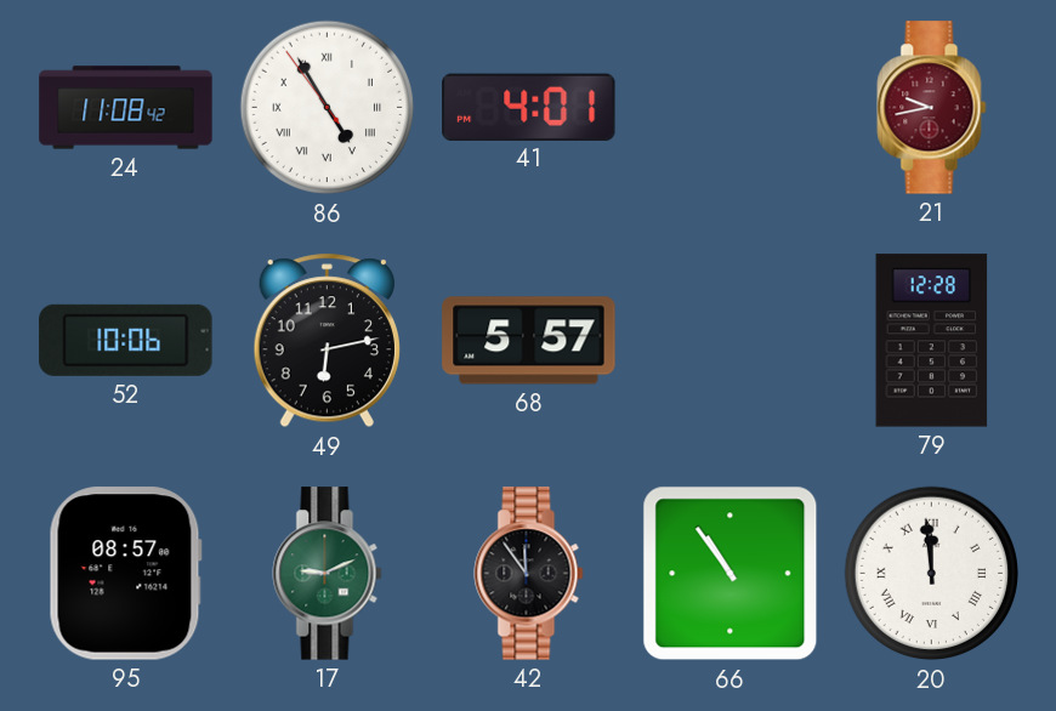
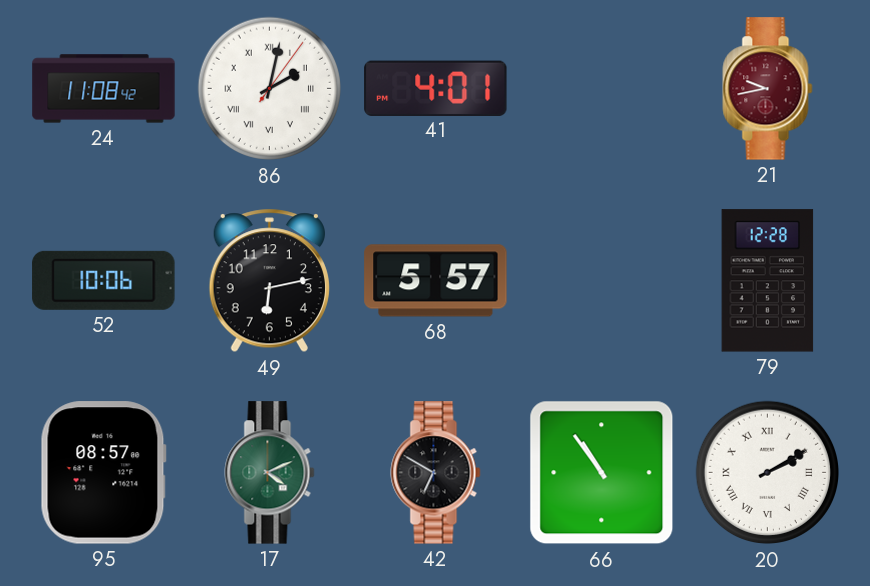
86: 4:54 -> 2:02 (270, 89)
17: 9:11 -> 4:11 (270, 473)
42: 11:54 -> 6:50 (436, 473)
20: 11:59 -> 2:10 (768, 473)
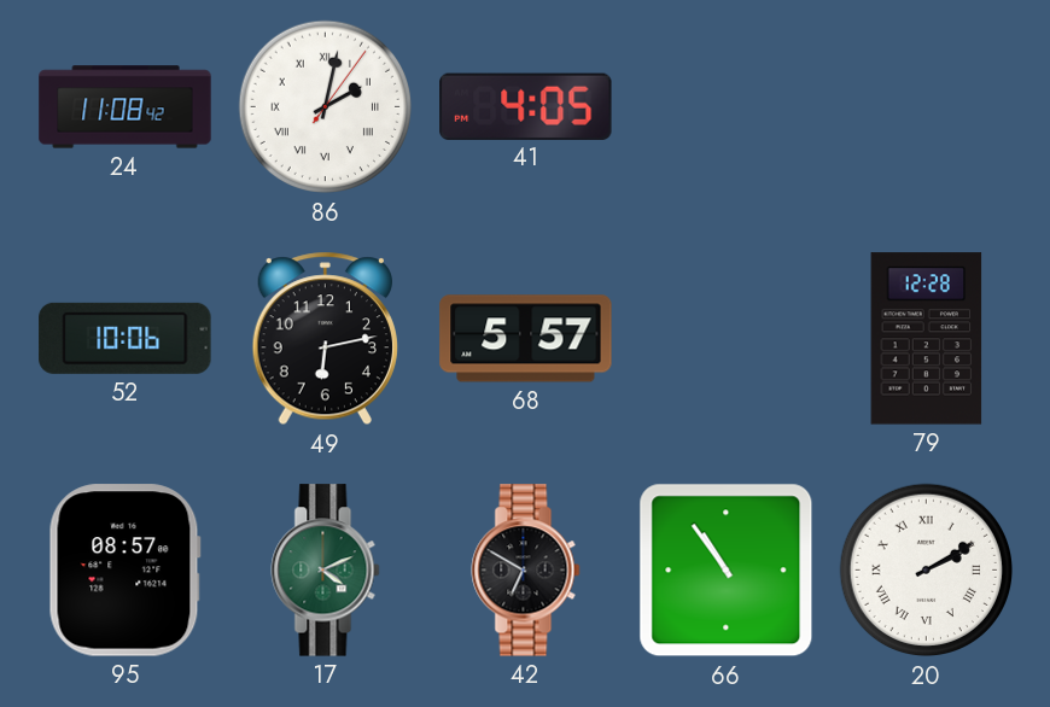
41: 4:01 -> 4:05 (526, 106)
21: 9:43 -> none (768, 89)
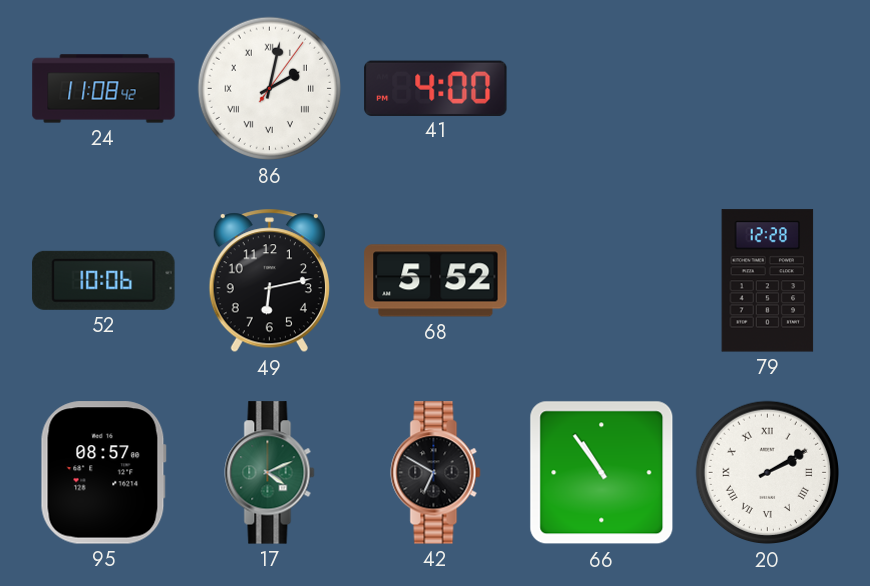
41: 4:05 -> 4:00 (436, 88)
68: 5:57 -> 5:52 (436, 281)
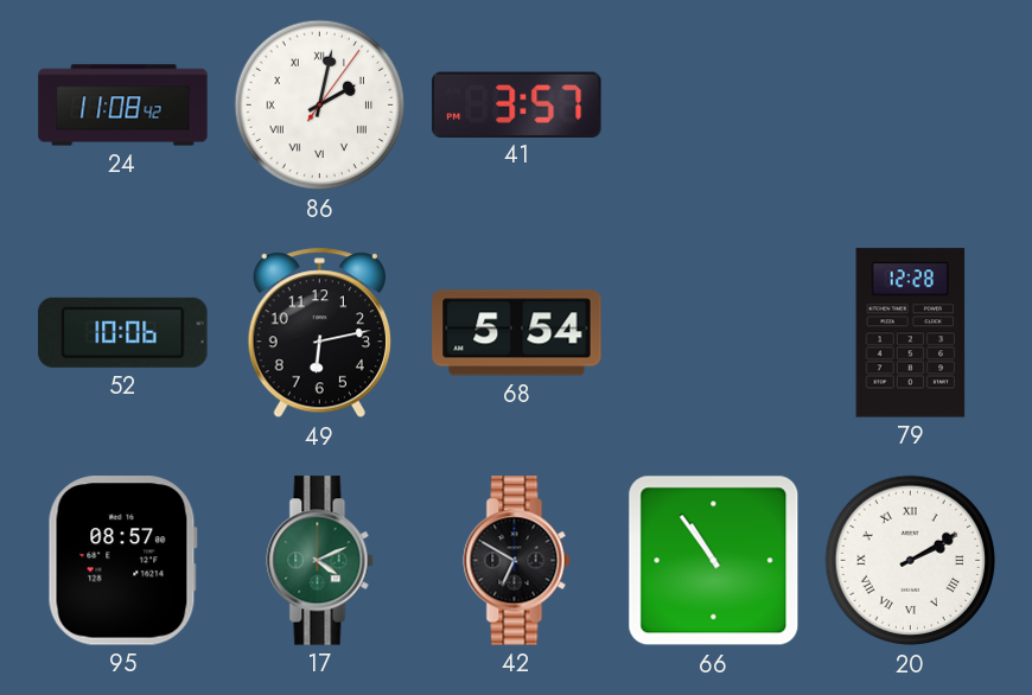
41: 4:00 -> 3:57 (517, 104)
68: 5:52 -> 5:54 (517, 333)
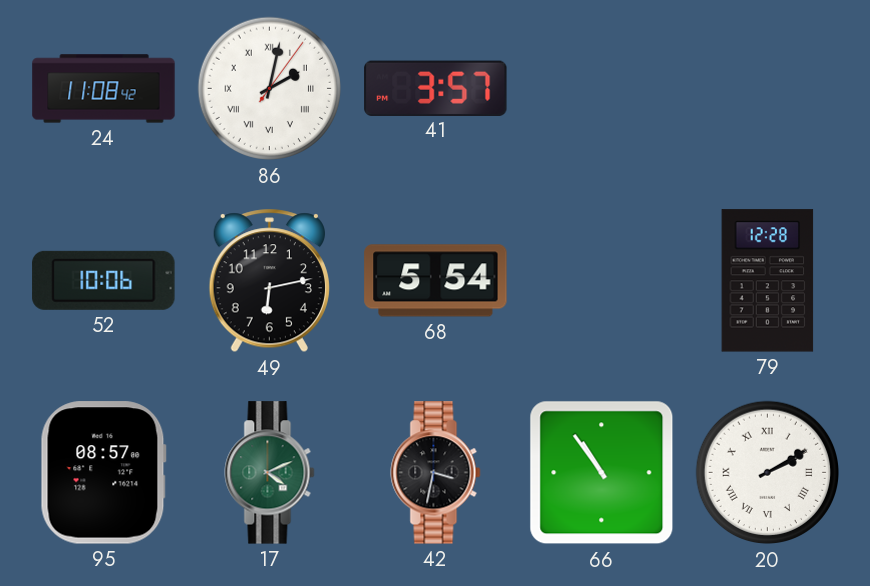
42: 6:50 -> 3:32 (436, 473)
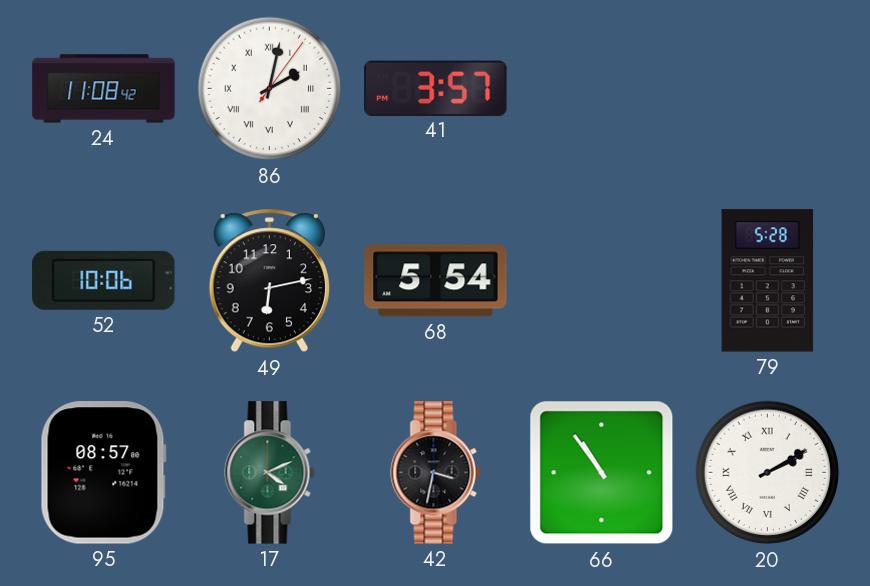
79: 12:28 -> 5:28 (768, 281)
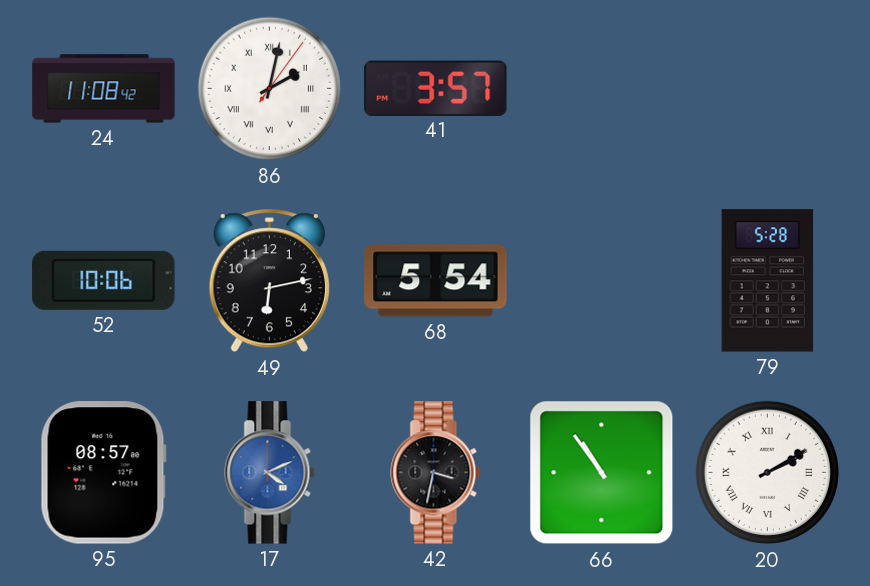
17 dial: green -> blue (270, 473)
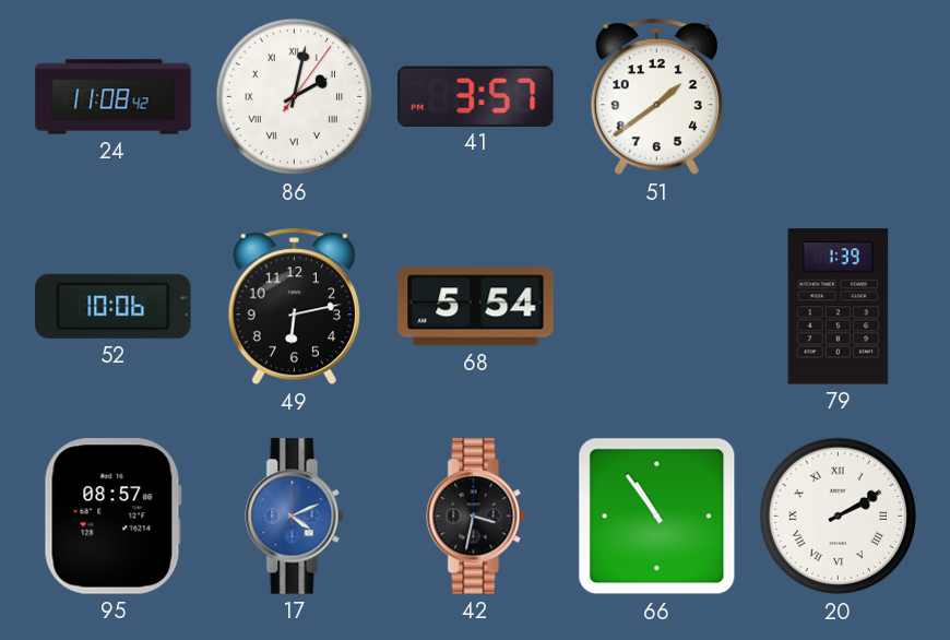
51: none -> 1:39 (656, 97)
79: 5:28 -> 1:39 (839, 307)
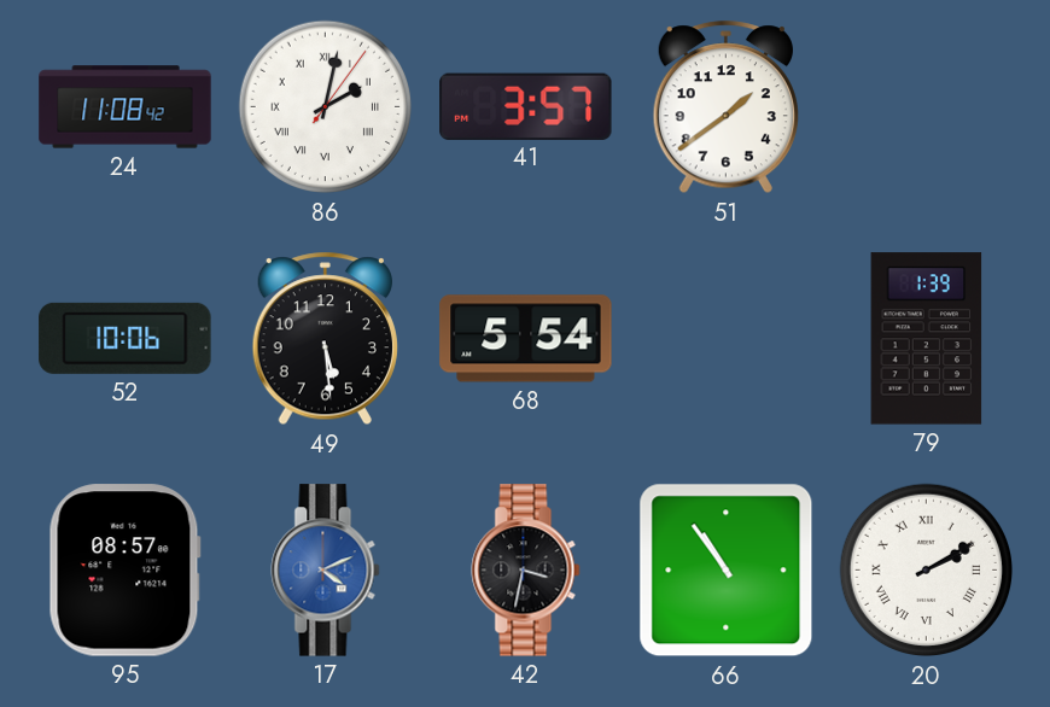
49: 6:13 -> 5:29 (325, 339)
